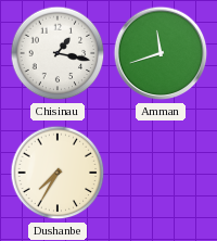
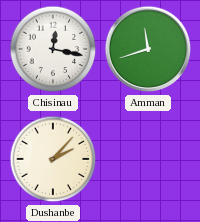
Chisinau: 1:17 -> 12:17 (53, 49)
Dushanbe: 7:35 -> 2:07 (53, 159)
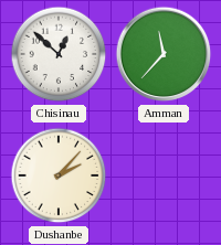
Chisinau: 12:17 -> 12:52 (59, 54)
Amman: 11:42 -> 11:37 (164, 54)
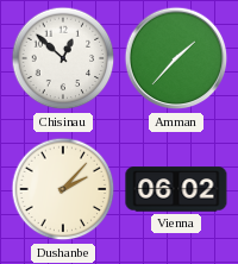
Amman: 11:37 -> 1:37 (176, 58)
Vienna: none -> 06:02 (176, 189)
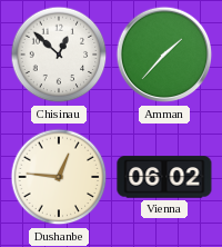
Dushanbe: 2:07 -> 12:46 (59, 177)
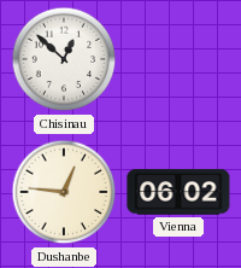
Amman: 1:37 -> none (164, 55)
